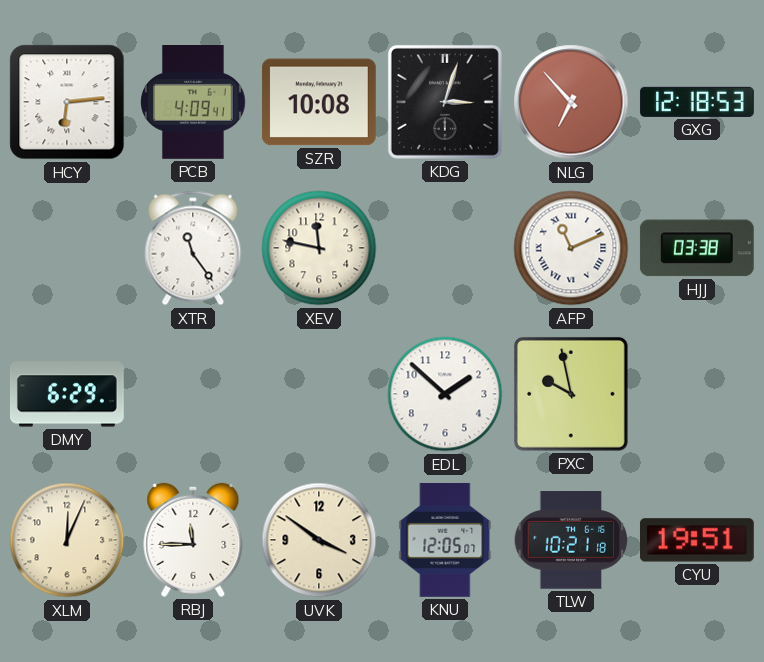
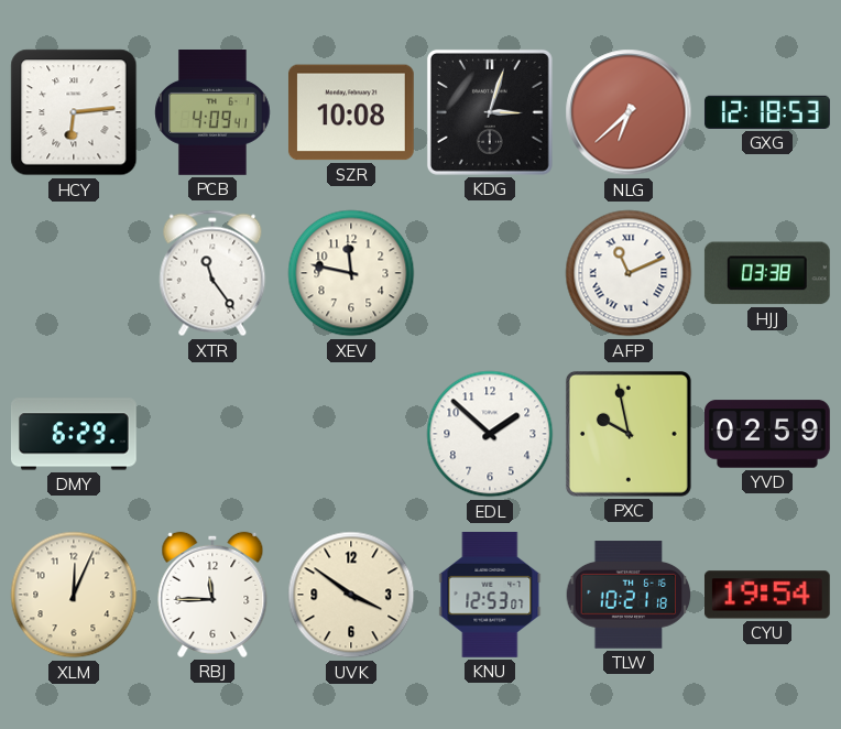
NLG: 6:53 -> 6:38 (629, 112)
YVD: none -> 02:59 (767, 434)
KNU: 12:05 -> 12:53 (490, 595)
CYU: 19:51 -> 19:54 (767, 595)
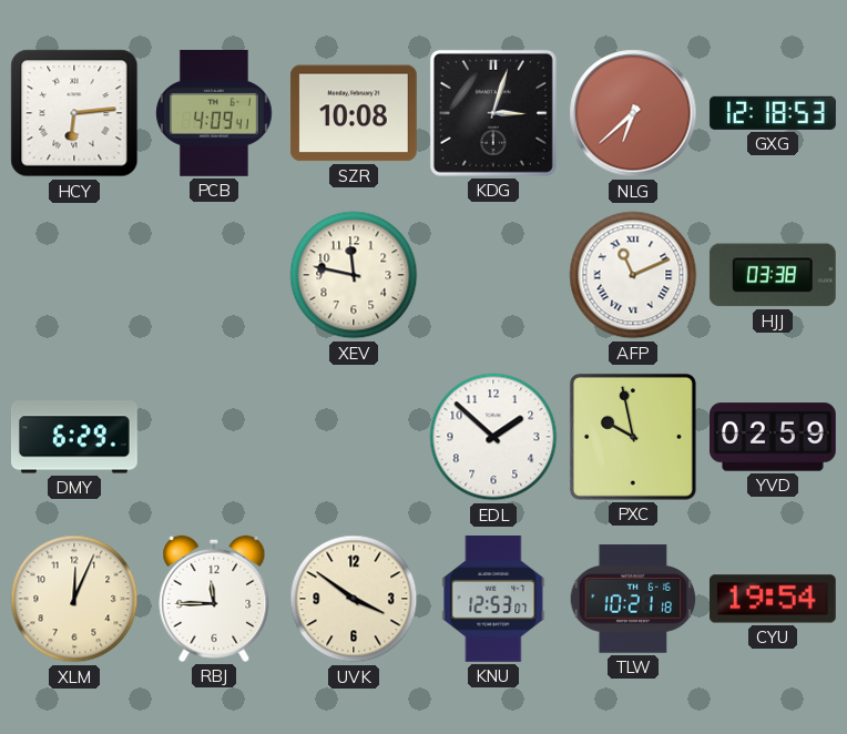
XTR: 11:24 -> none (212, 273)
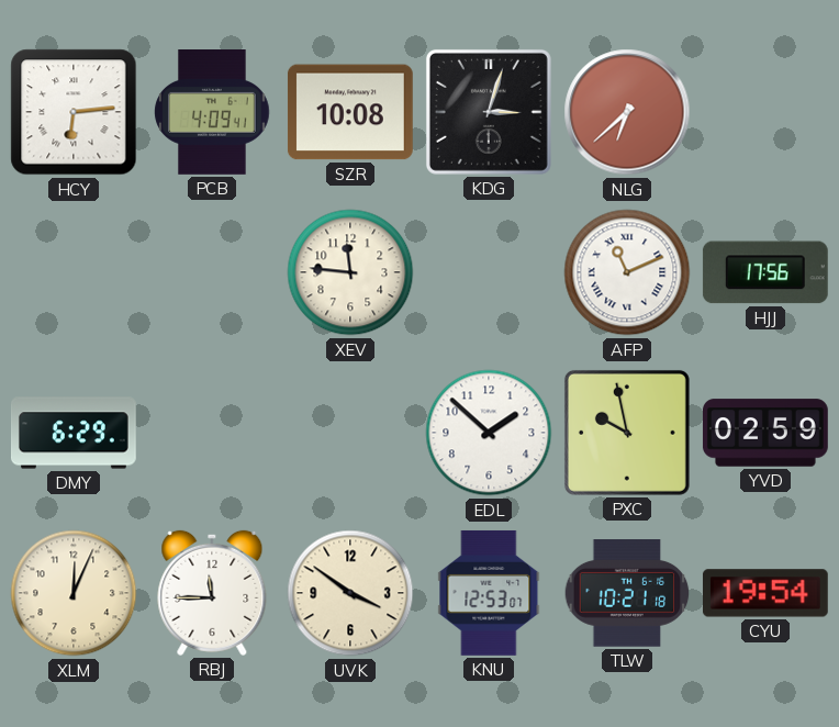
GXG: 12:18 -> none (773, 113)
XEV: 11:47 -> 11:46 (350, 272)
HJJ: 03:38 -> 17:56 (765, 272)
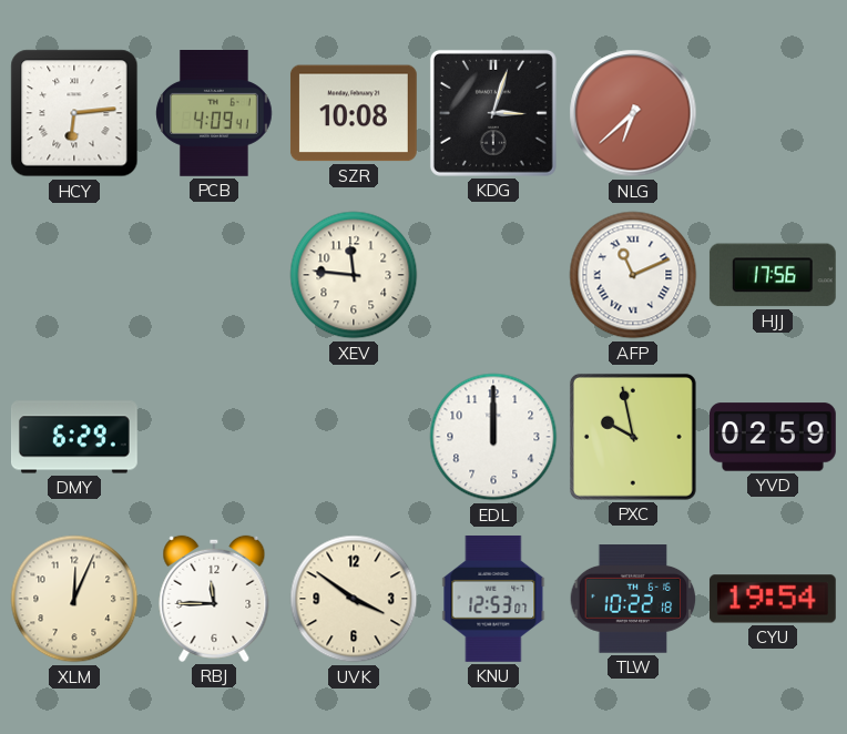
EDL: 1:52 -> 12:00 (493, 437)
TLW: 10:21 -> 10:22 (633, 599)
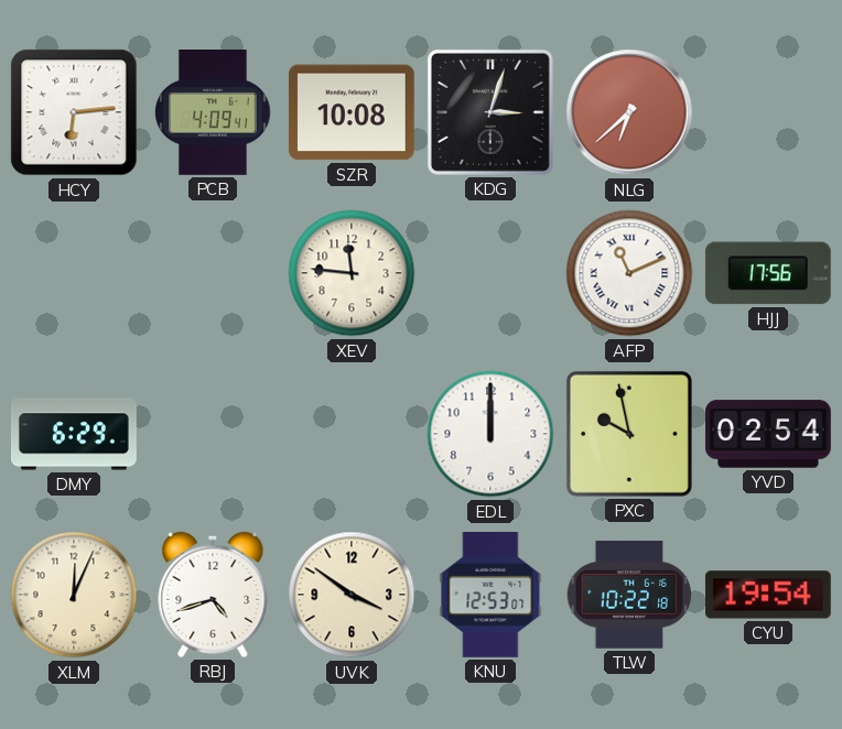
YVD: 02:59 -> 02:54 (768, 434)
RBJ: 11:45 -> 4:42 (213, 595)
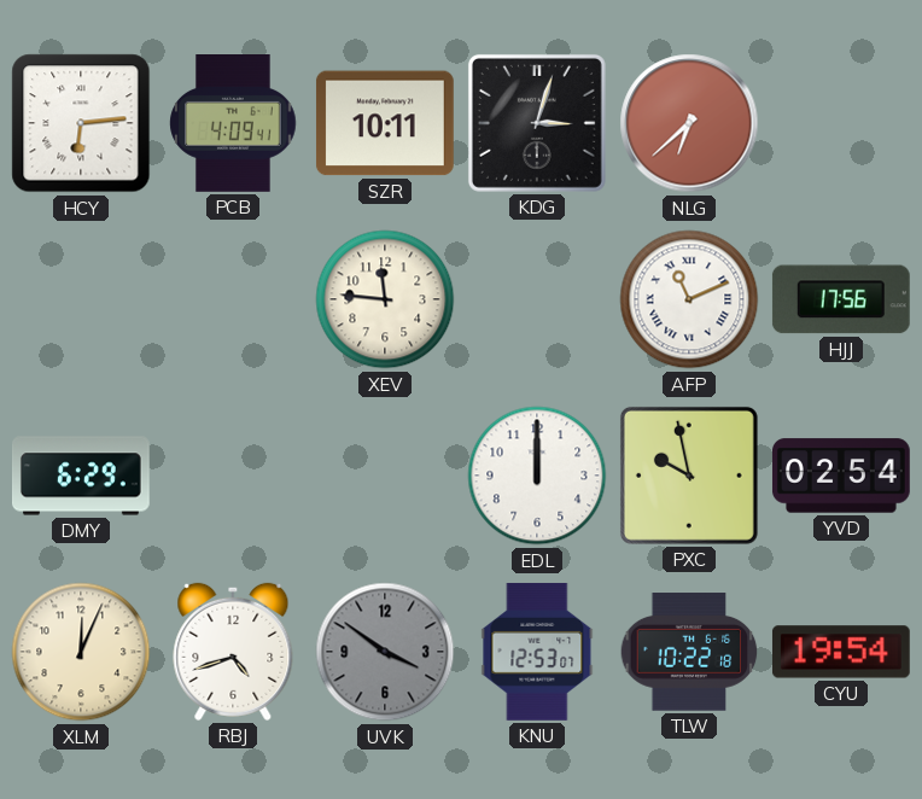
SZR: 10:08 -> 10:11 (385, 123)
UVK dial: cream -> grey (385, 652)
